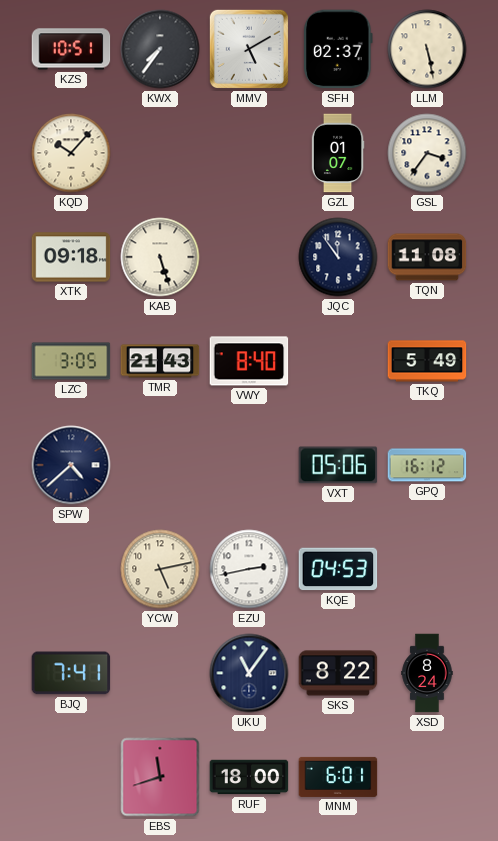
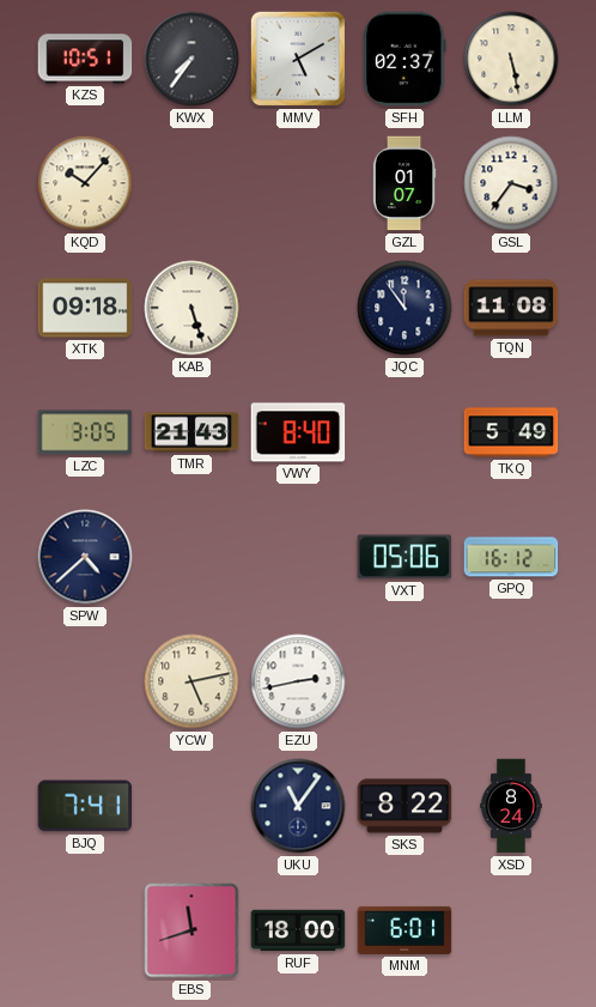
KQE: 04:53 -> none (338, 569)
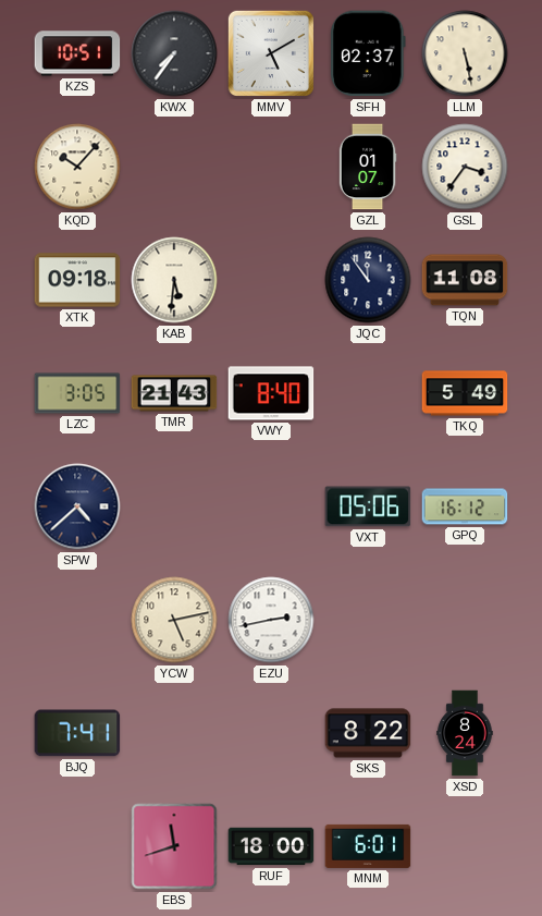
KAB: 5:27 -> 5:31 (174, 280)
UKU: 11:06 -> none (298, 806)
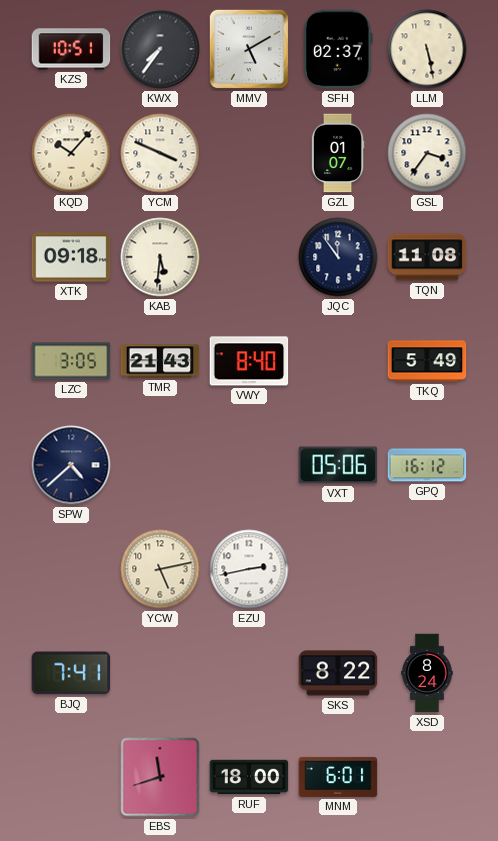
YCM: none -> 3:49 (160, 153)
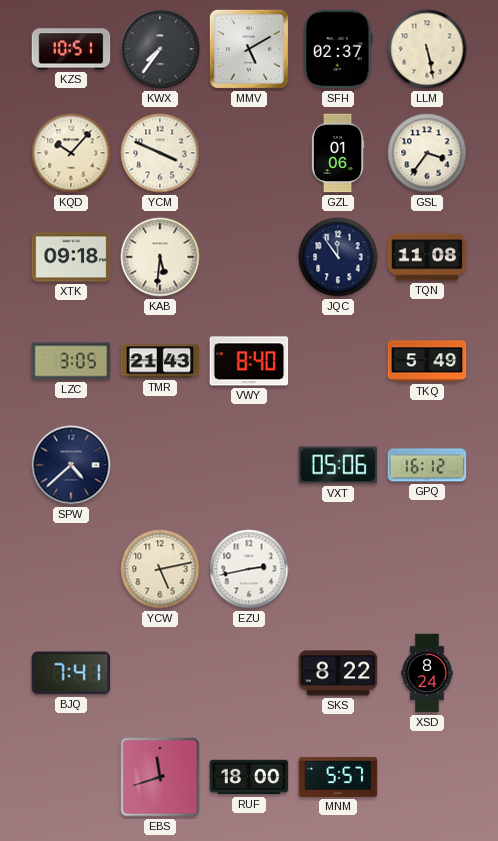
GZL: 01:07 -> 01:06 (338, 153)
MNM: 6:01 -> 5:57 (338, 777)
